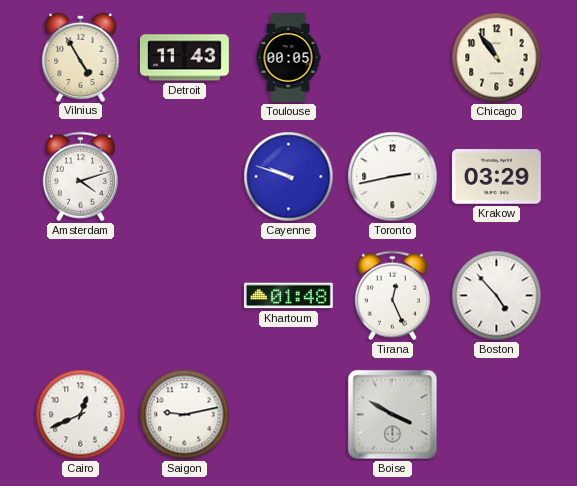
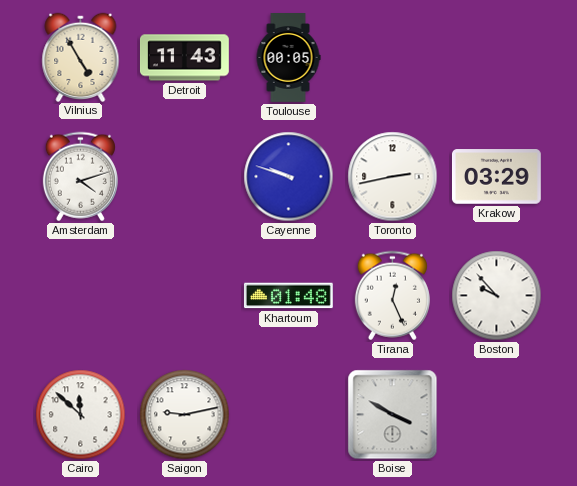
Chicago: 10:54 -> none (497, 58)
Boston: 4:53 -> 9:53 (497, 296)
Cairo: 12:41 -> 11:52 (81, 415)
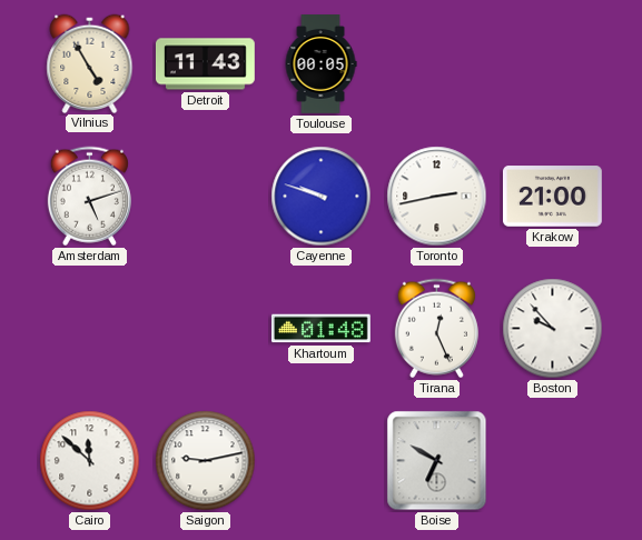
Amsterdam: 4:12 -> 5:12 (89, 197)
Krakow: 03:29 -> 21:00 (552, 197)
Boise: 3:50 -> 6:50 (437, 461)
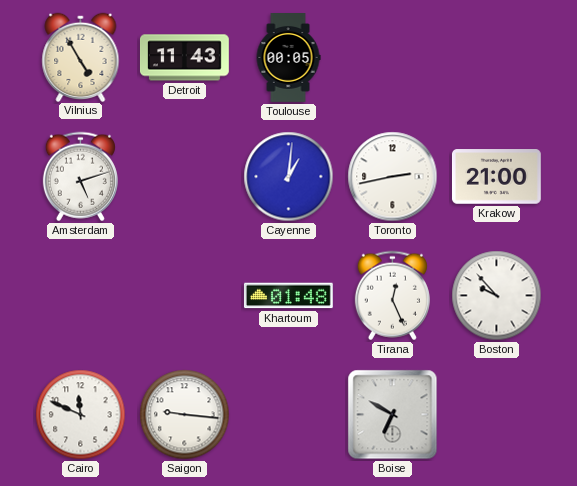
Cayenne: 9:48 -> 1:01 (289, 177)
Cairo: 11:52 -> 11:49 (81, 415)
Saigon: 9:13 -> 9:16 (185, 415)
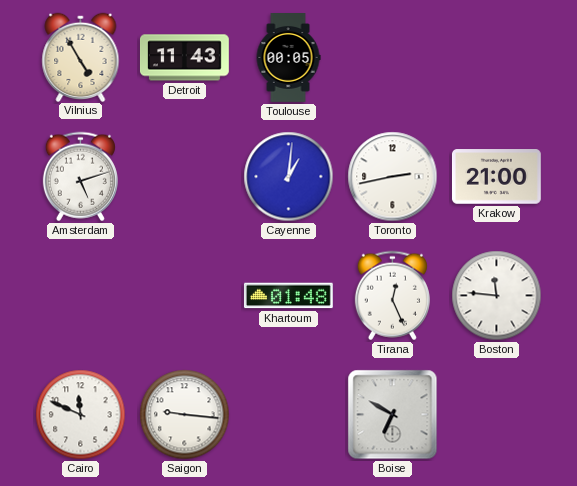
Boston: 9:53 -> 11:46 (497, 296)
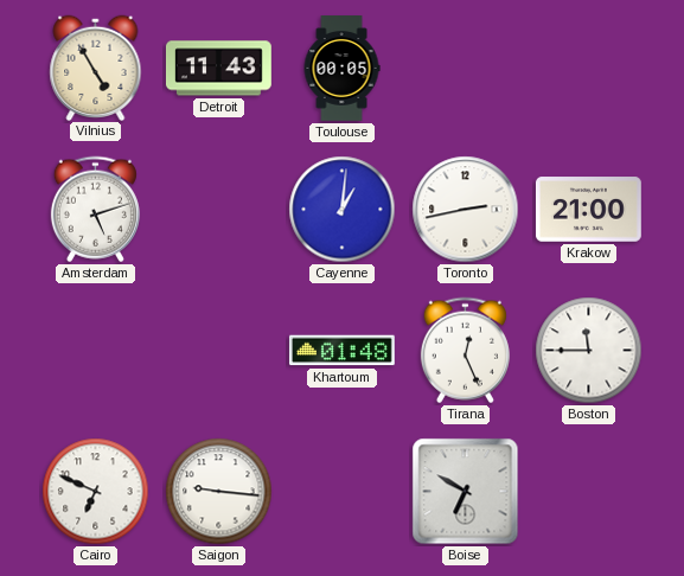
Boston: 11:46 -> 11:45 (589, 351)
Cairo: 11:49 -> 6:49 (96, 492)
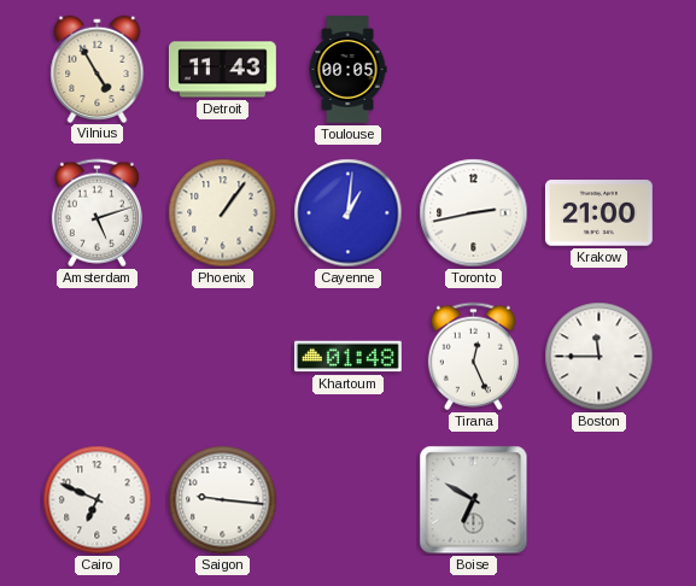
Phoenix: none -> 1:06 (223, 213)
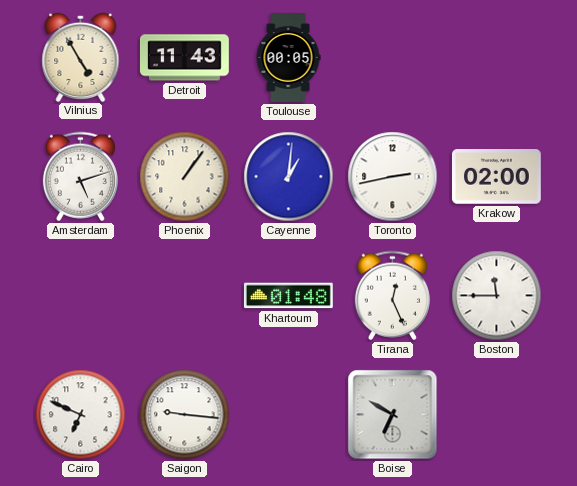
Krakow: 21:00 -> 02:00 (496, 177)
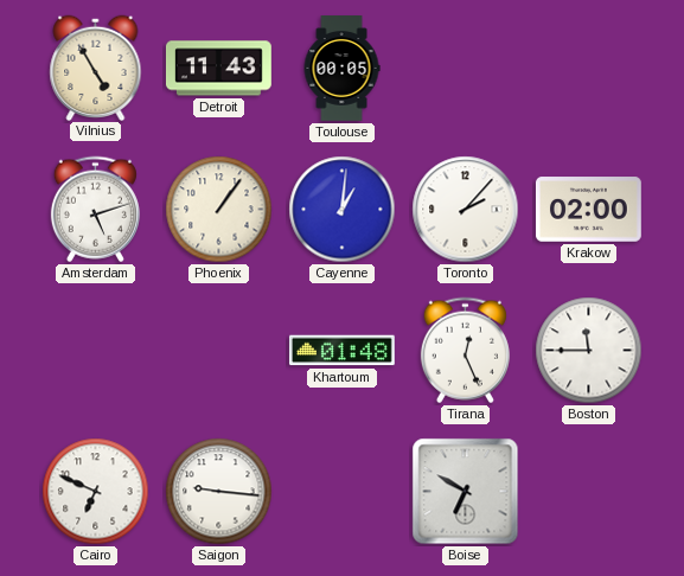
Toronto: 2:43 -> 2:07 (466, 210)
